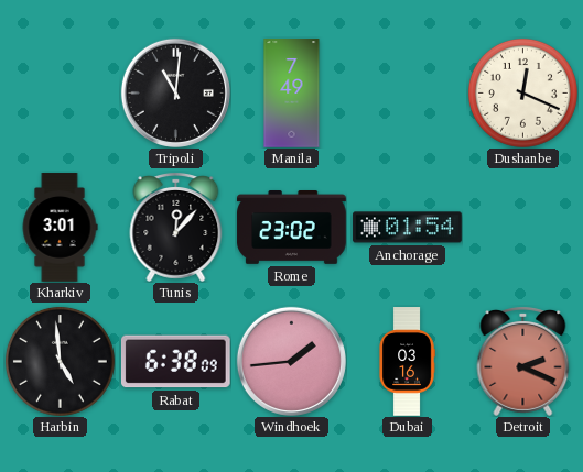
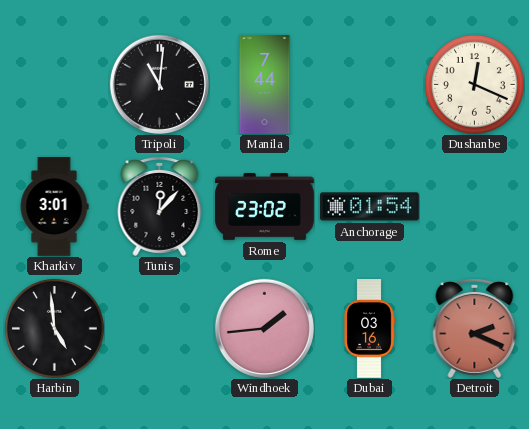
Manila: 7:49 -> 7:44 (265, 85)
Rabat: 6:38 -> none (175, 362)
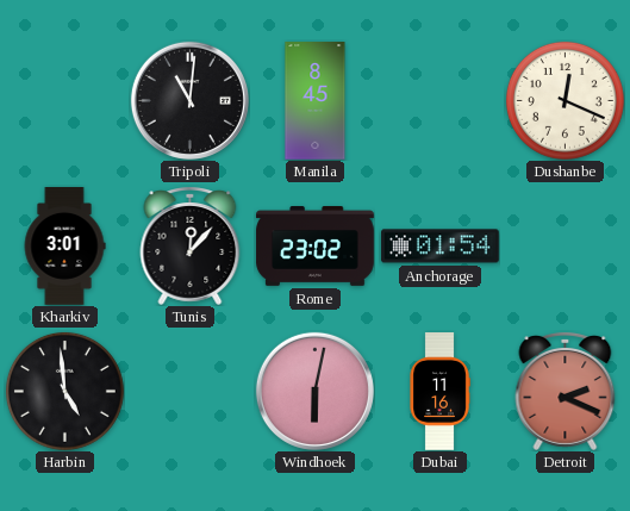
Manila: 7:44 -> 8:45 (316, 101)
Windhoek: 1:44 -> 6:02 (314, 391)
Dubai: 03:16 -> 11:16 (439, 392)
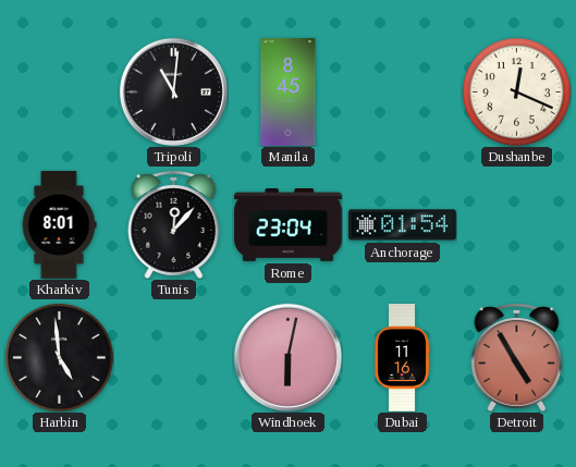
Kharkiv: 3:01 -> 8:01 (59, 225)
Rome: 23:02 -> 23:04 (289, 225)
Detroit: 2:19 -> 4:55 (517, 358)
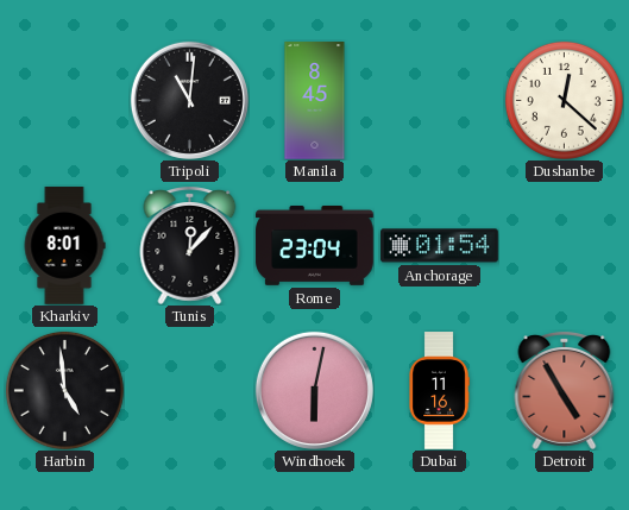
Dushanbe: 12:19 -> 12:22 (564, 100)
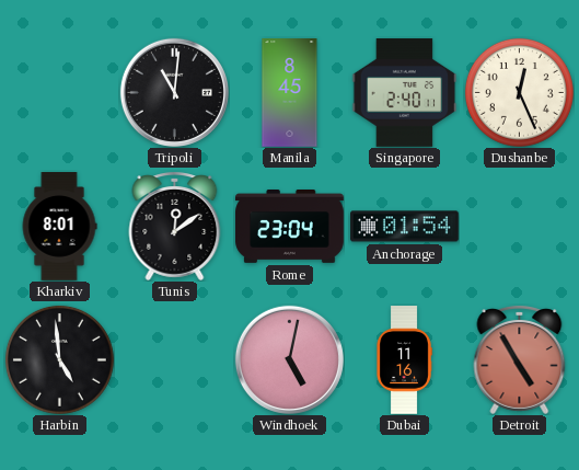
Singapore: none -> 2:40 (405, 93)
Dushanbe: 12:22 -> 12:26 (519, 92)
Tunis: 12:07 -> 12:09 (175, 227)
Windhoek: 6:02 -> 5:02 (289, 359)
